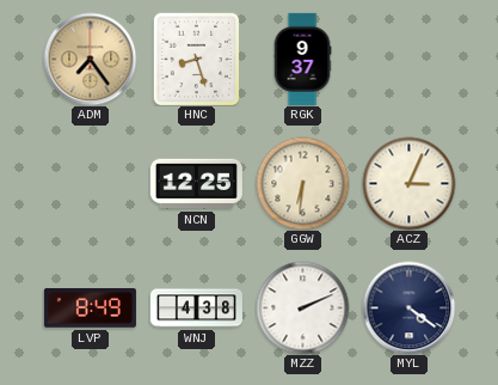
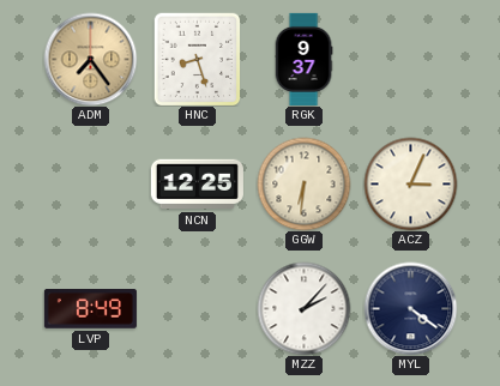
WNJ: 4:38 -> none (196, 308)
MZZ: 2:11 -> 2:07 (303, 308)
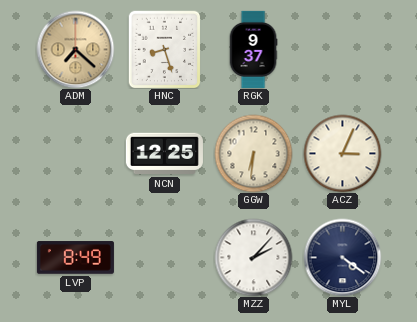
ADM: 7:24 -> 7:22 (75, 49)
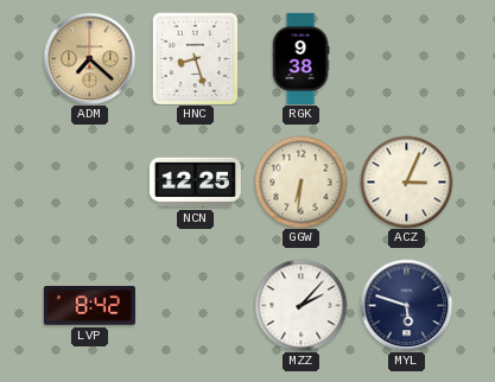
RGK: 9:37 -> 9:38 (300, 58)
LVP: 8:49 -> 8:42 (89, 306)
MYL: 4:21 -> 5:48 (406, 305)
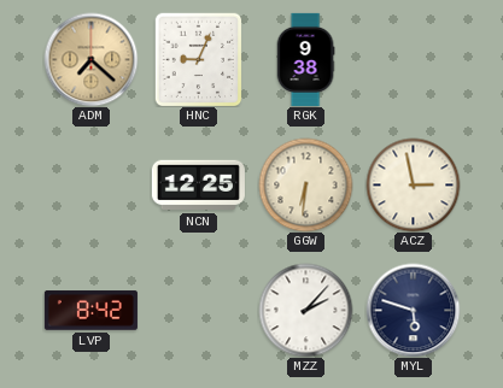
HNC: 8:27 -> 9:04 (199, 59)
ACZ: 3:04 -> 2:58 (413, 184)
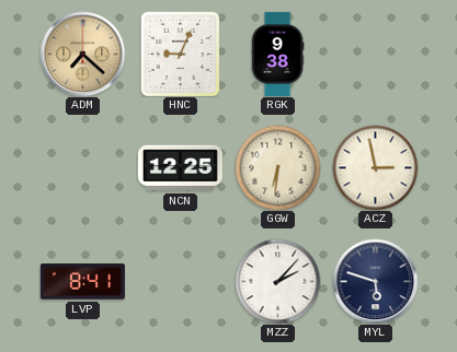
LVP: 8:42 -> 8:41 (82, 282)
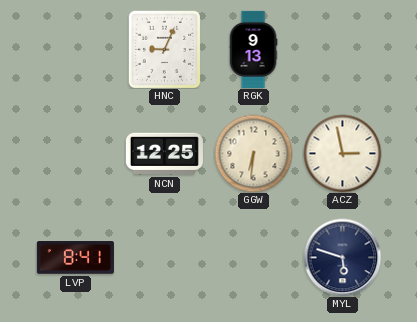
ADM: 7:22 -> none (82, 54)
RGK: 9:38 -> 9:13 (253, 49)
MZZ: 2:07 -> none (277, 281)
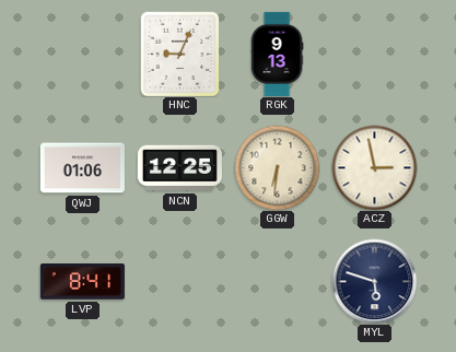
QWJ: none -> 01:06 (82, 168)
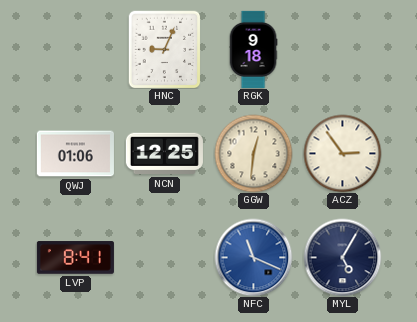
RGK: 9:13 -> 9:18 (253, 49)
GGW: 6:31 -> 12:31 (253, 153)
ACZ: 2:58 -> 2:54 (342, 153)
NFC: none -> 11:19 (253, 257)
MYL: 5:48 -> 5:05 (342, 257)
